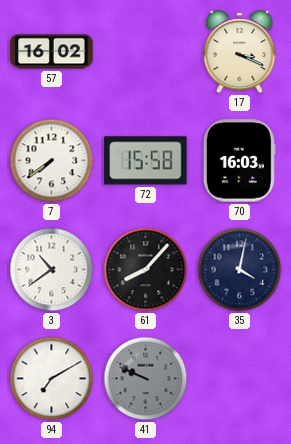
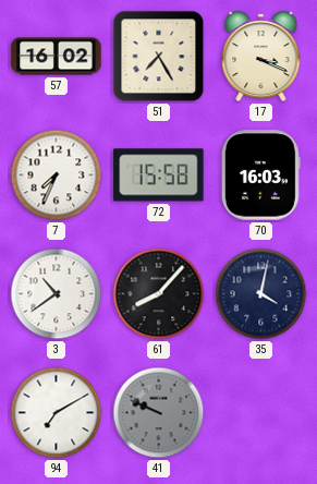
51: none -> 7:25 (159, 57)
7: 7:39 -> 7:34 (57, 176)
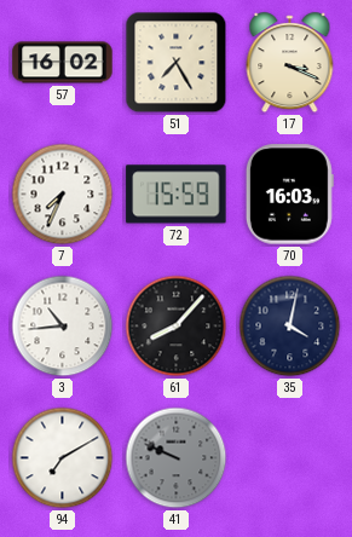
72: 15:58 -> 15:59 (177, 195)
3: 10:39 -> 10:44 (63, 327)
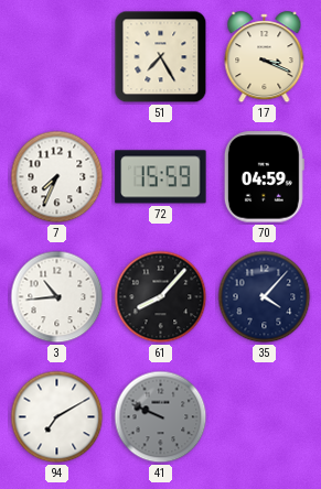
57: 16:02 -> none (63, 63)
70: 16:03 -> 04:59 (264, 177)
35: 4:02 -> 4:07 (265, 297)
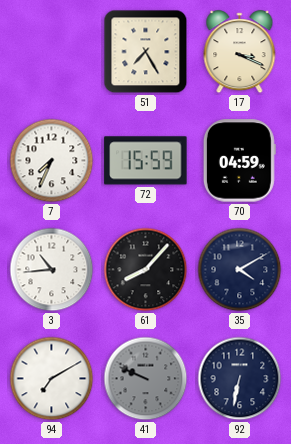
35: 4:07 -> 4:10 (240, 270)
92: none -> 6:32 (240, 379)
